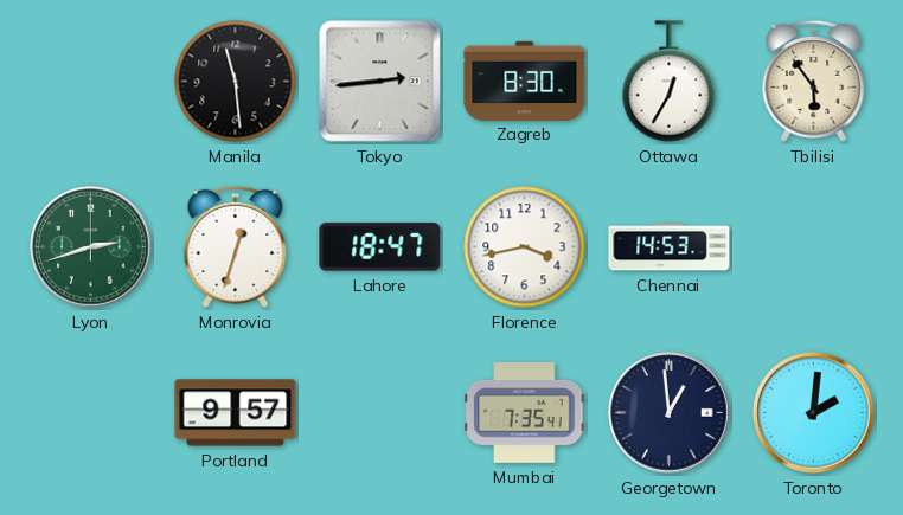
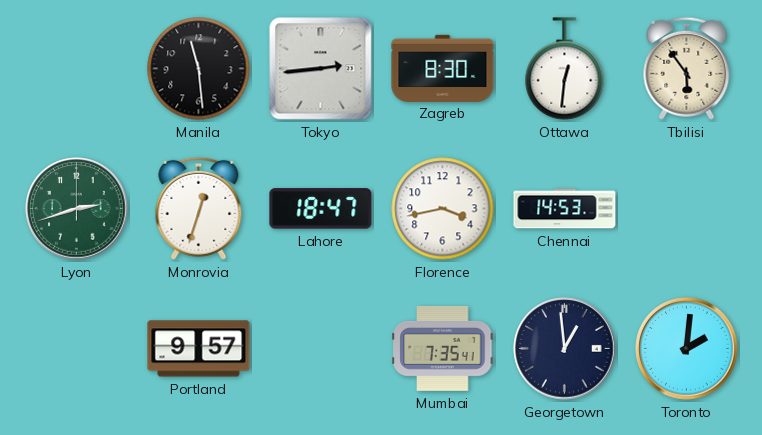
Ottawa: 12:35 -> 12:31 (565, 69)
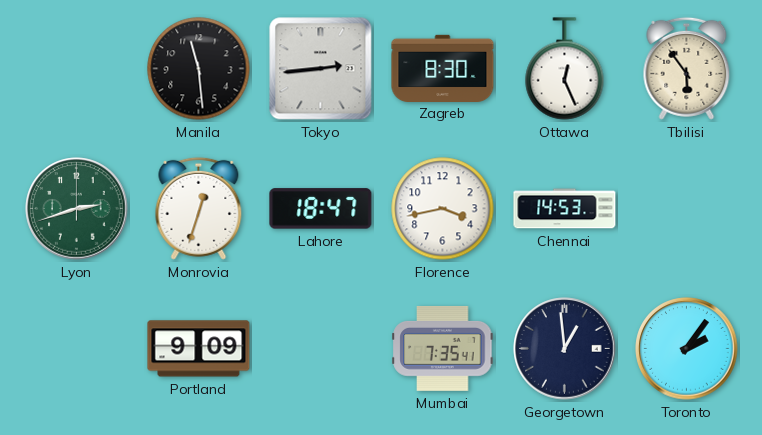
Ottawa: 12:31 -> 12:26 (565, 69)
Portland: 9:57 -> 9:09 (199, 349)
Toronto: 2:01 -> 2:06 (687, 349)
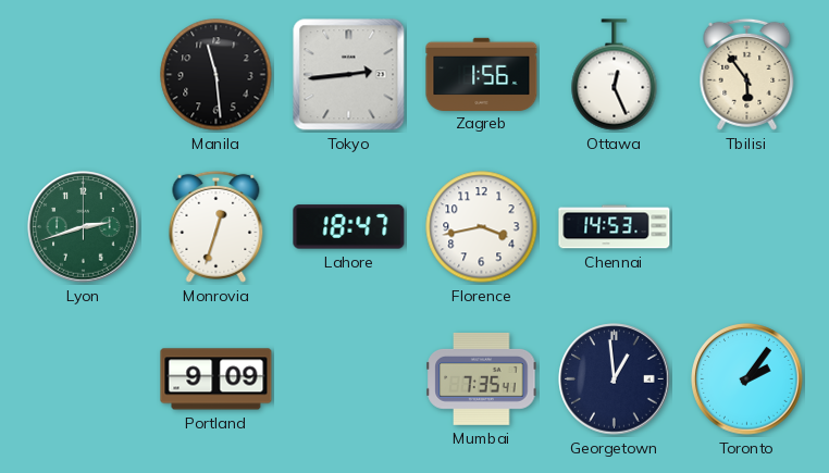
Zagreb: 8:30 -> 1:56 (482, 74)
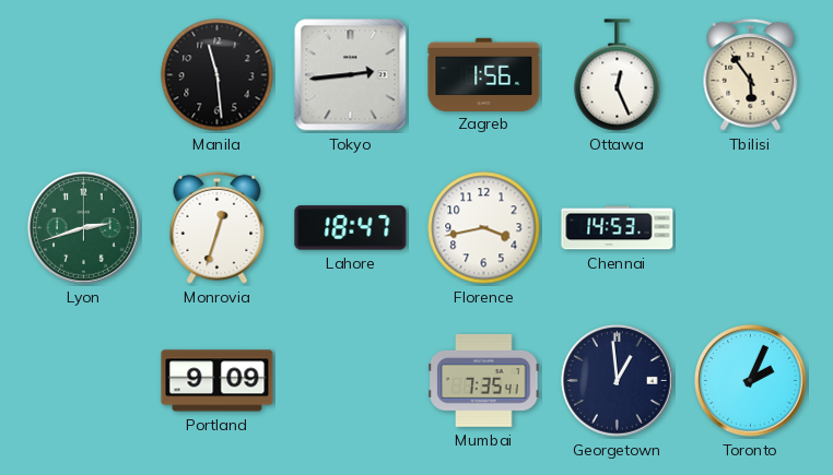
Toronto: 2:06 -> 2:04 (751, 381)
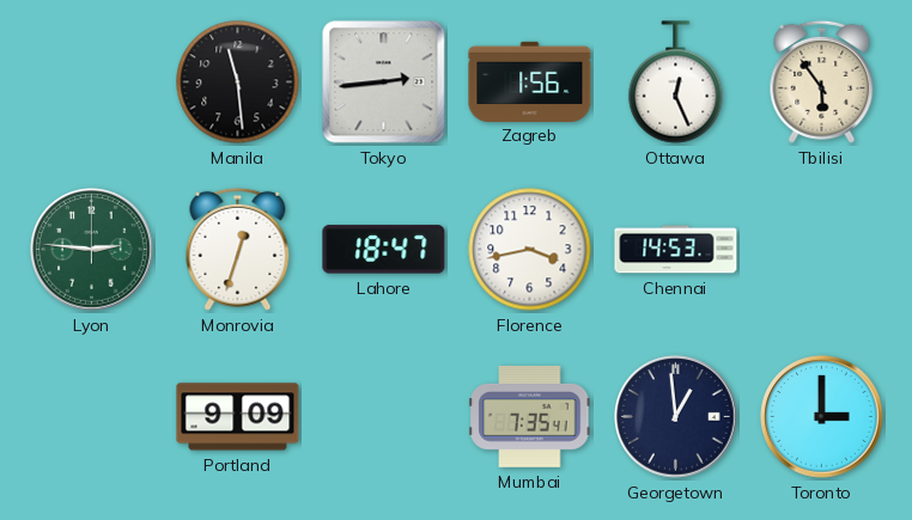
Lyon: 2:42 -> 2:46 (92, 250)
Toronto: 2:04 -> 3:00 (822, 417)
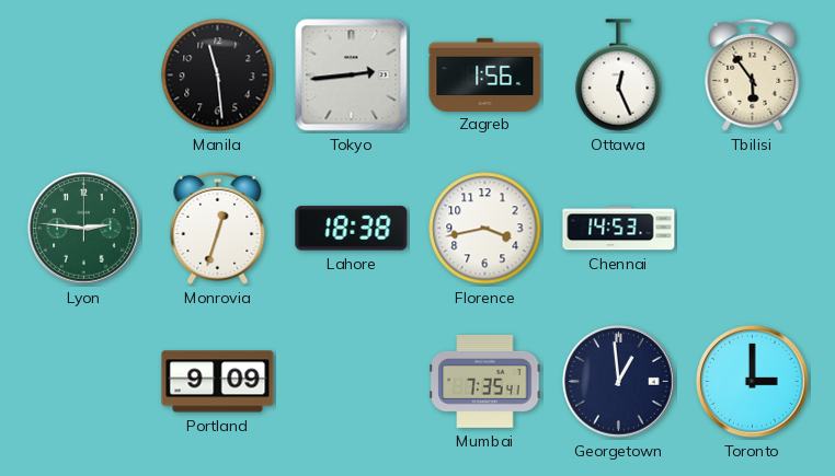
Lahore: 18:47 -> 18:38 (352, 229)
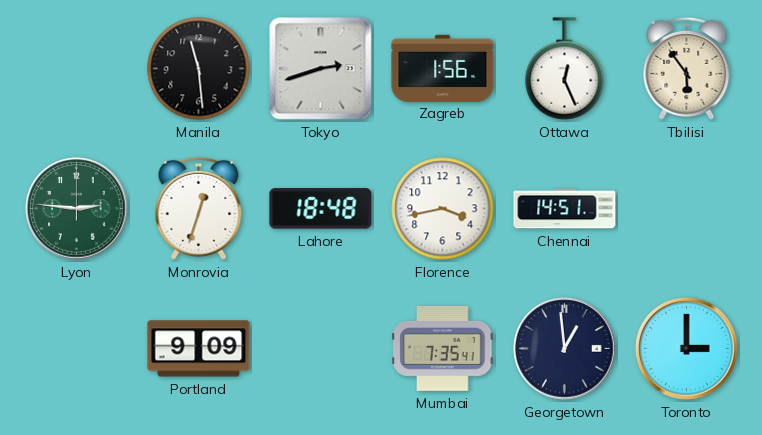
Tokyo: 2:44 -> 2:42 (321, 69)
Lahore: 18:38 -> 18:48 (321, 209)
Chennai: 14:53 -> 14:51 (565, 209)
